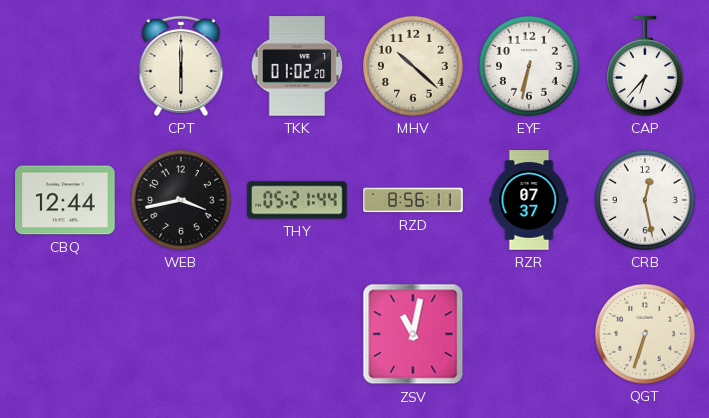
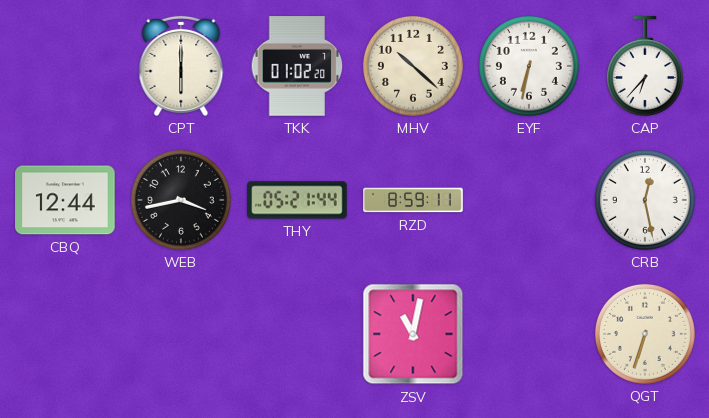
RZD: 8:56 -> 8:59 (413, 200)
RZR: 07:37 -> none (529, 200)
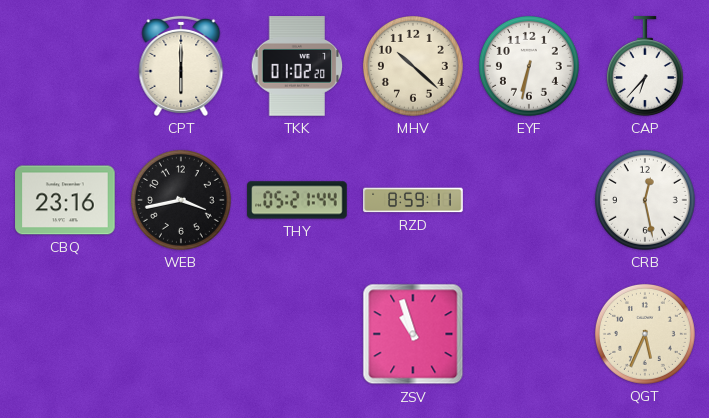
CBQ: 12:44 -> 23:16 (65, 200)
ZSV: 11:02 -> 10:57 (413, 334)
QGT: 6:33 -> 5:34 (645, 334)
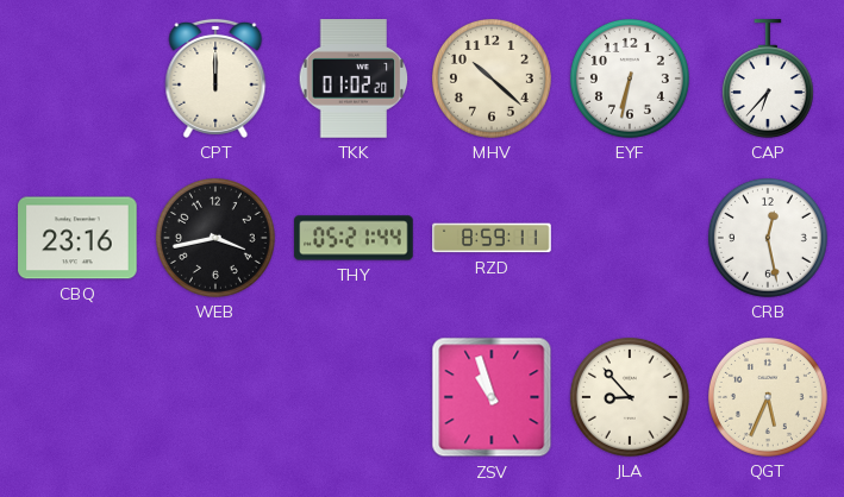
CPT: 6:00 -> 12:00 (215, 78)
JLA: none -> 8:53 (630, 397)
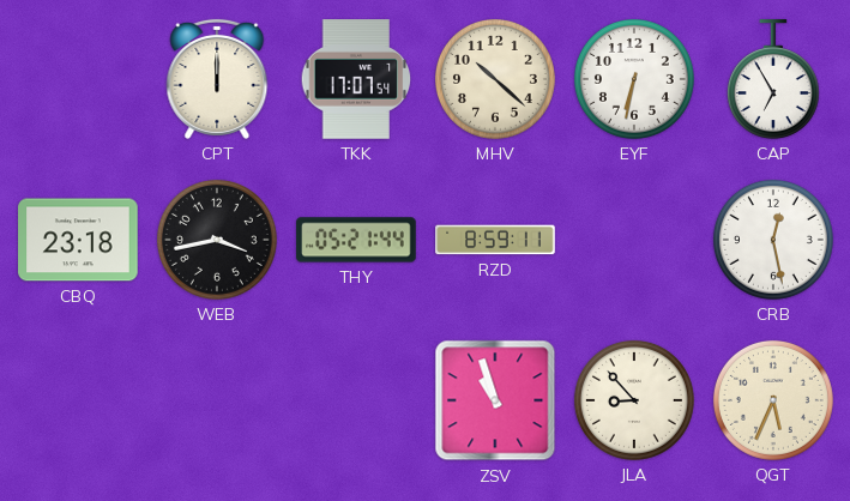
TKK: 01:02 -> 17:07 (356, 79)
CAP: 6:37 -> 6:55 (773, 79)
CBQ: 23:16 -> 23:18 (78, 240)
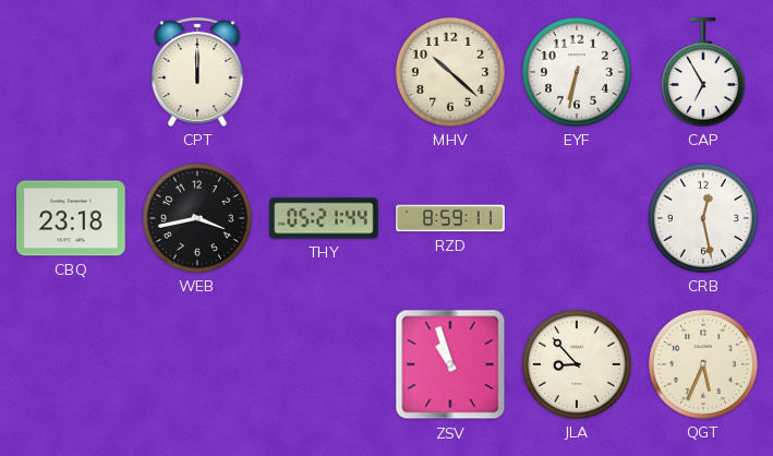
TKK: 17:07 -> none (356, 79)
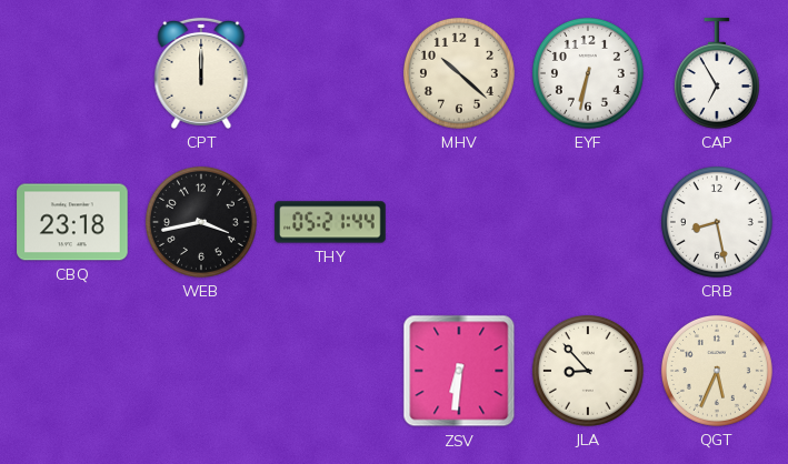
RZD: 8:59 -> none (450, 218)
CRB: 12:28 -> 8:28 (717, 222)
ZSV: 10:57 -> 6:31 (459, 371)
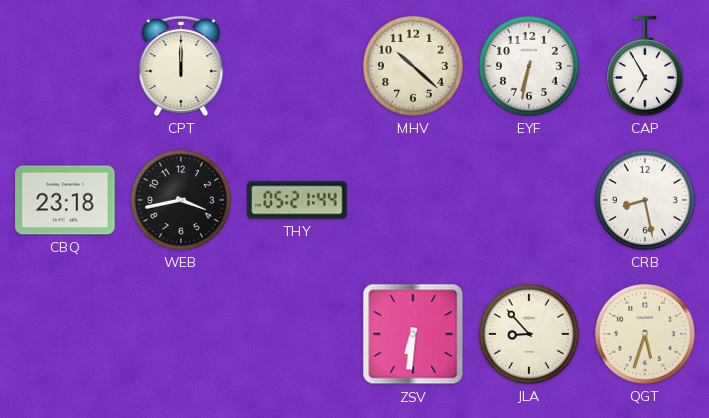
QGT: 5:34 -> 5:33 (645, 334)
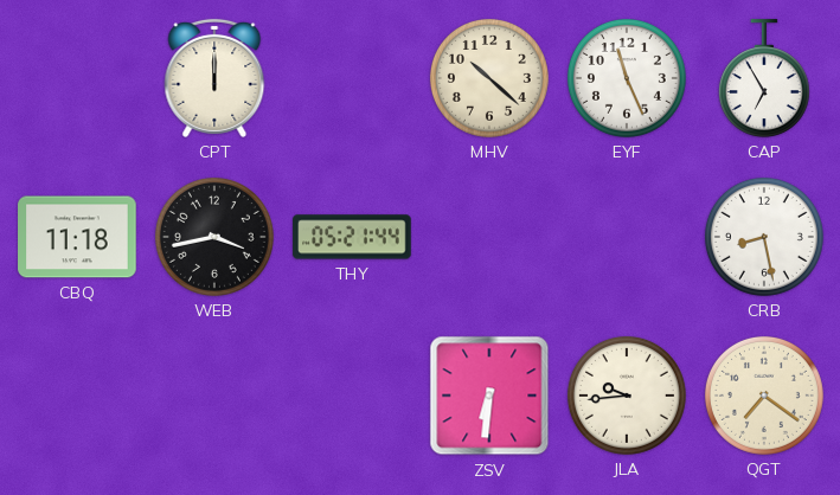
EYF: 6:32 -> 11:26 (627, 78)
CBQ: 23:18 -> 11:18 (77, 237)
JLA: 8:53 -> 9:44 (627, 396)
QGT: 5:33 -> 7:21 (764, 396)
